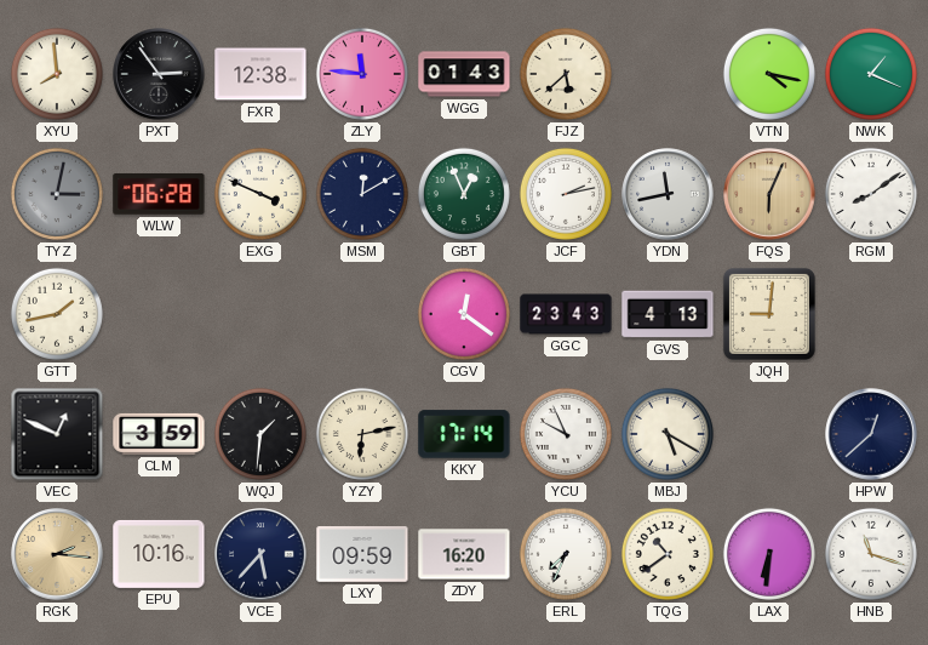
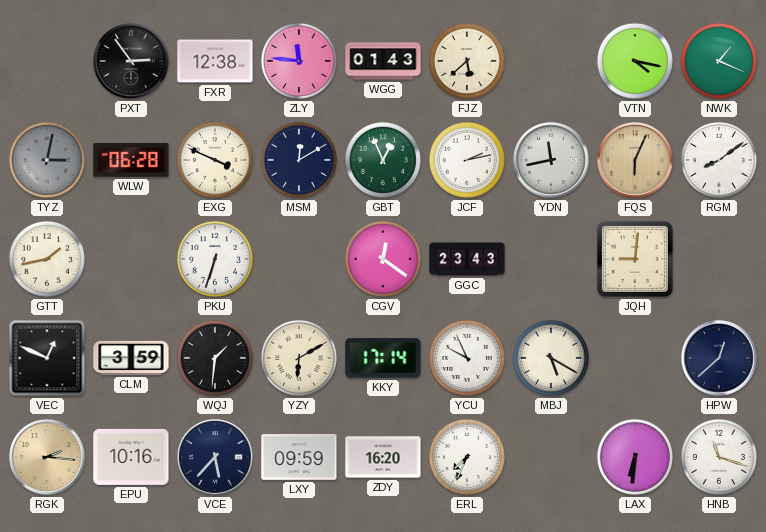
XYU: 7:59 -> none (57, 74)
PKU: none -> 6:33 (215, 259)
GVS: 4:13 -> none (668, 314)
YZY: 6:13 -> 6:10 (299, 358)
TQG: 10:39 -> none (668, 554)
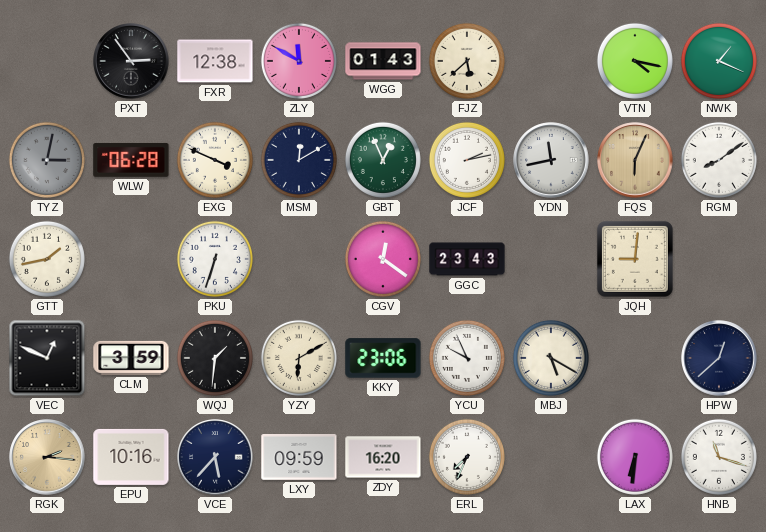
ZLY: 11:46 -> 11:50 (299, 61)
KKY: 17:14 -> 23:06 (383, 358)
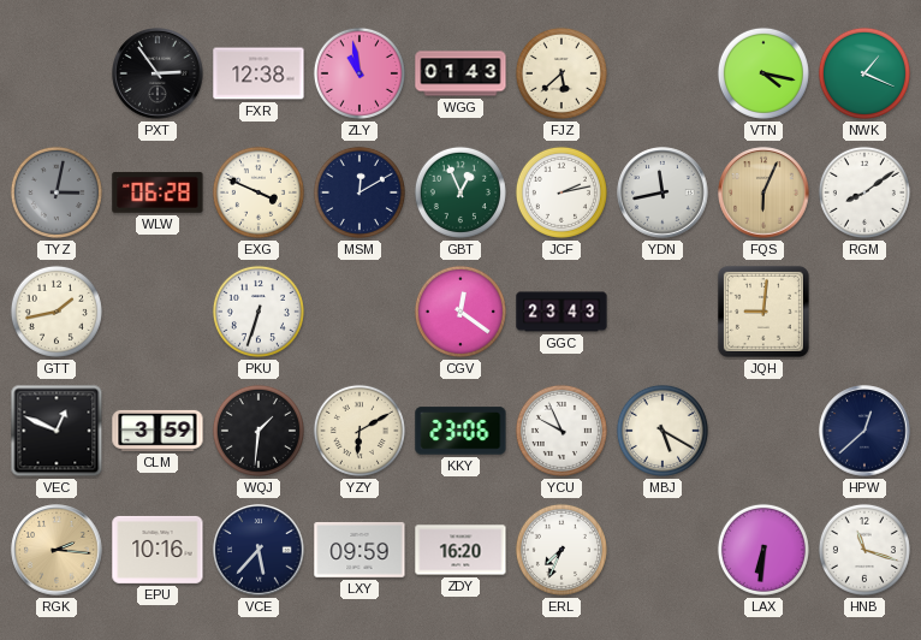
ZLY: 11:50 -> 10:58 (360, 73)
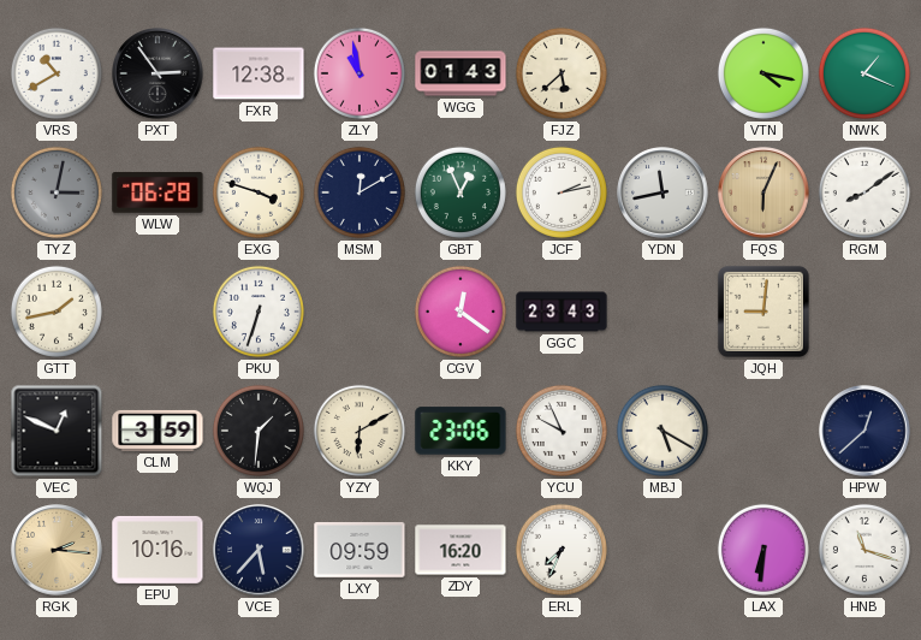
VRS: none -> 10:40 (57, 73)
EXG: 3:49 -> 3:48 (259, 192)
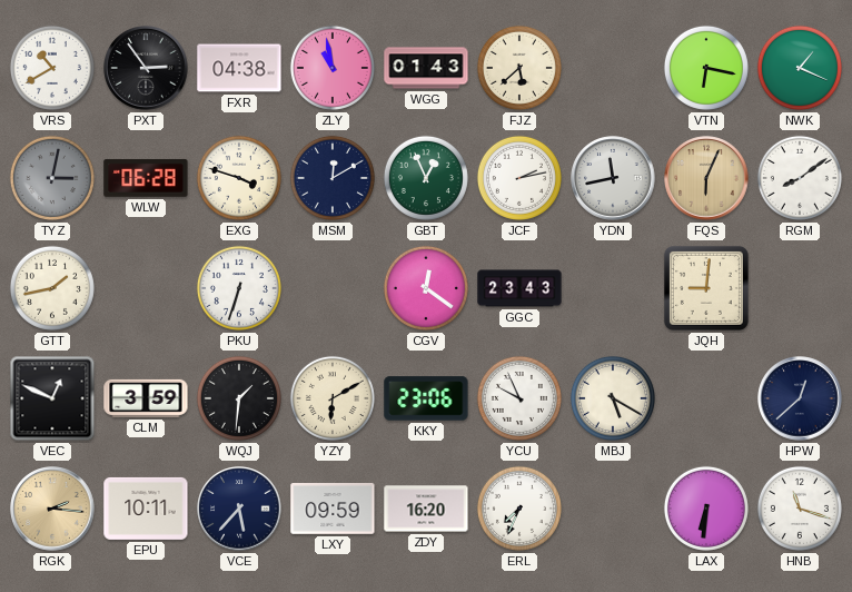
FXR: 12:38 -> 04:38 (239, 68)
VTN: 4:17 -> 6:17 (706, 68)
EPU: 10:16 -> 10:11 (146, 509)
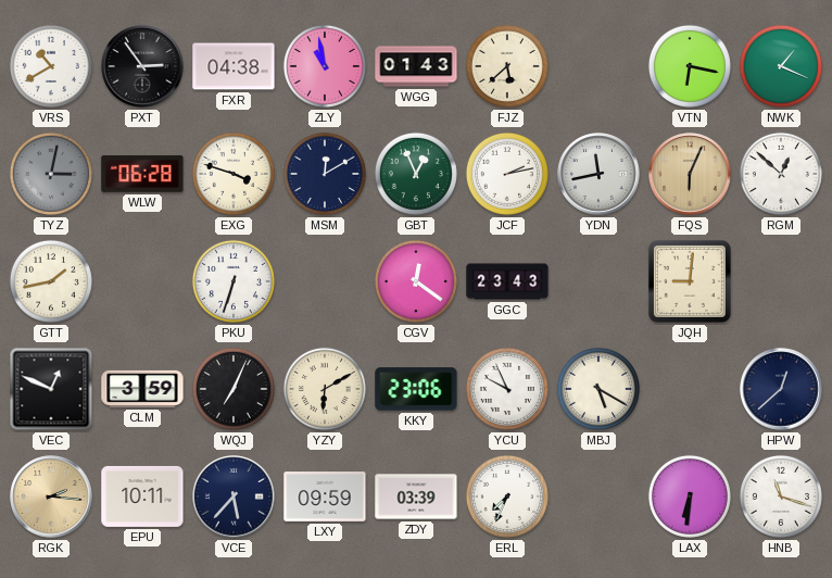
RGM: 8:09 -> 12:52 (781, 174)
WQJ: 1:31 -> 7:04 (234, 389)
ZDY: 16:20 -> 03:39 (416, 497)
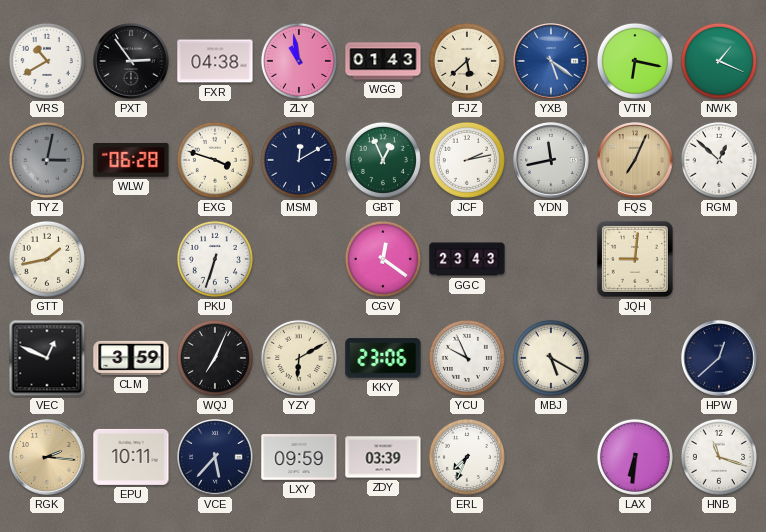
YXB: none -> 5:21 (551, 61)
FQS: 6:04 -> 7:04 (635, 160)
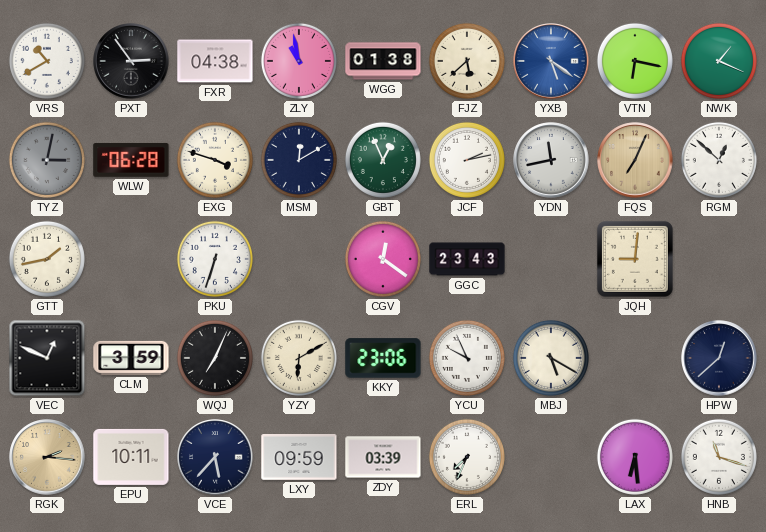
WGG: 01:43 -> 01:38 (383, 61)
LAX: 6:31 -> 6:29 (635, 457)
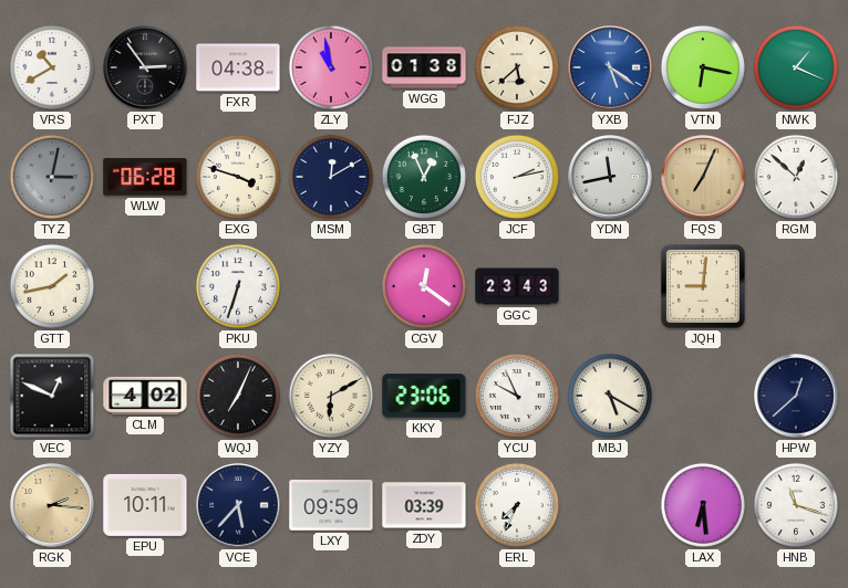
CLM: 3:59 -> 4:02 (145, 396)
